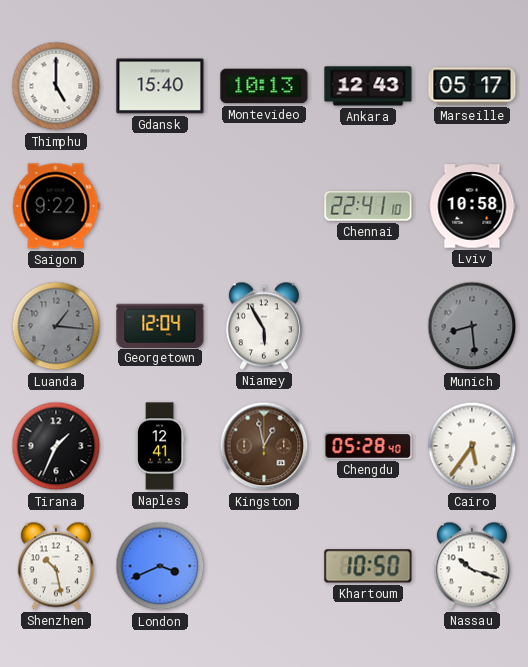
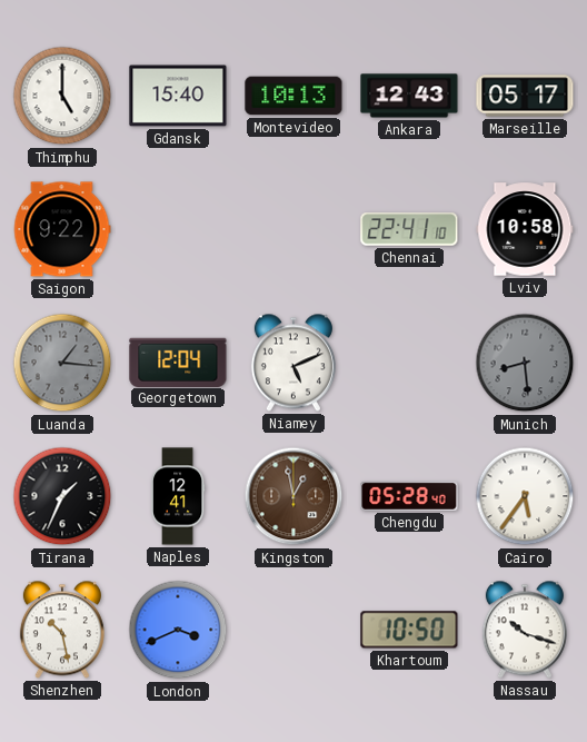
Niamey: 5:55 -> 5:11 (293, 363)
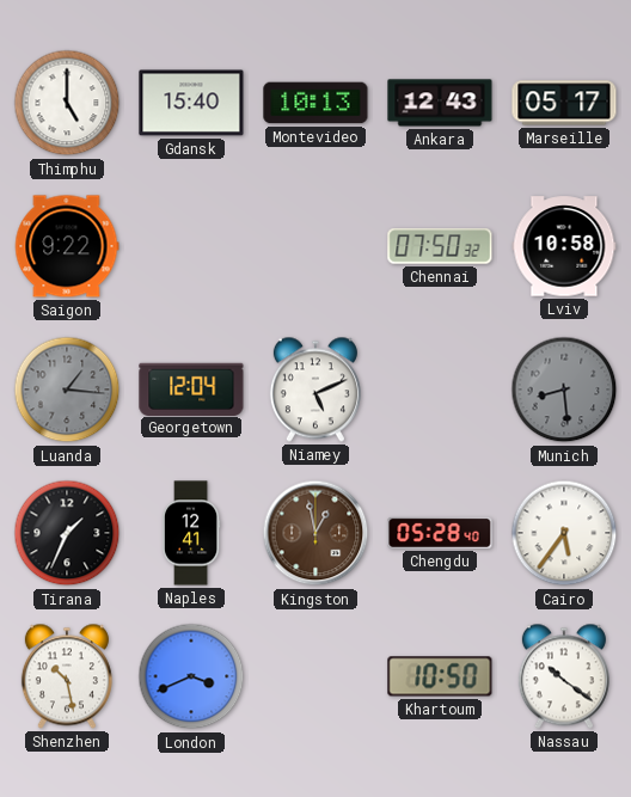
Chennai: 22:41 -> 07:50 (440, 246)
Nassau: 10:18 -> 10:21 (564, 676)
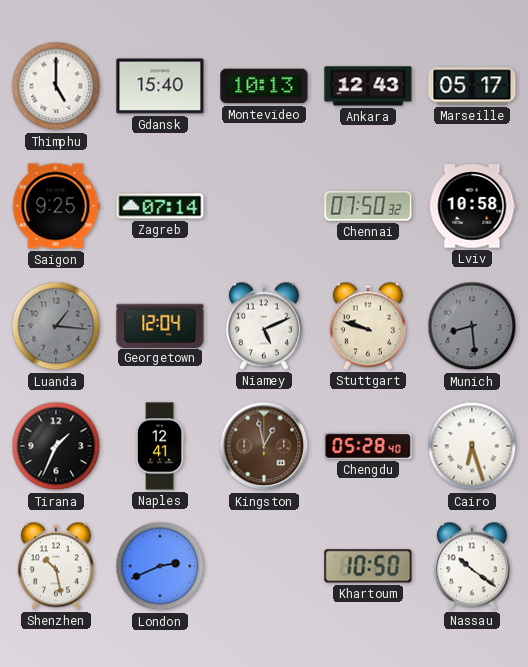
Saigon: 9:22 -> 9:25 (56, 206)
Zagreb: none -> 07:14 (160, 206)
Stuttgart: none -> 9:48 (368, 326)
Cairo: 5:36 -> 6:27 (472, 446)
London: 3:41 -> 2:41 (160, 566)
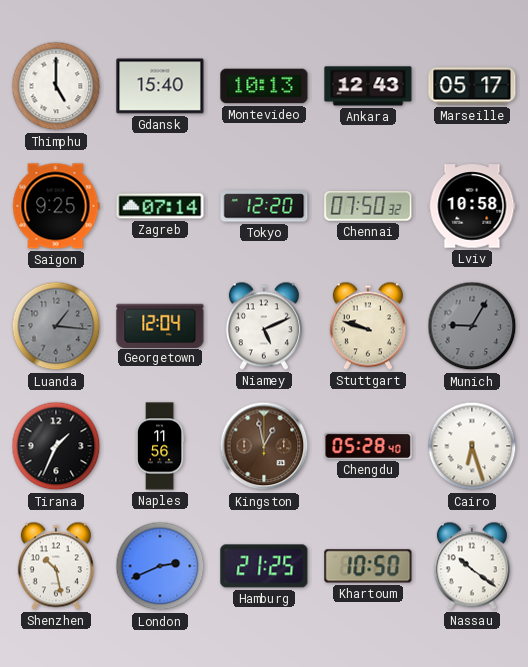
Tokyo: none -> 12:20 (264, 206)
Munich: 8:29 -> 9:05 (472, 326)
Naples: 12:41 -> 11:56 (160, 446)
Hamburg: none -> 21:25 (264, 566)
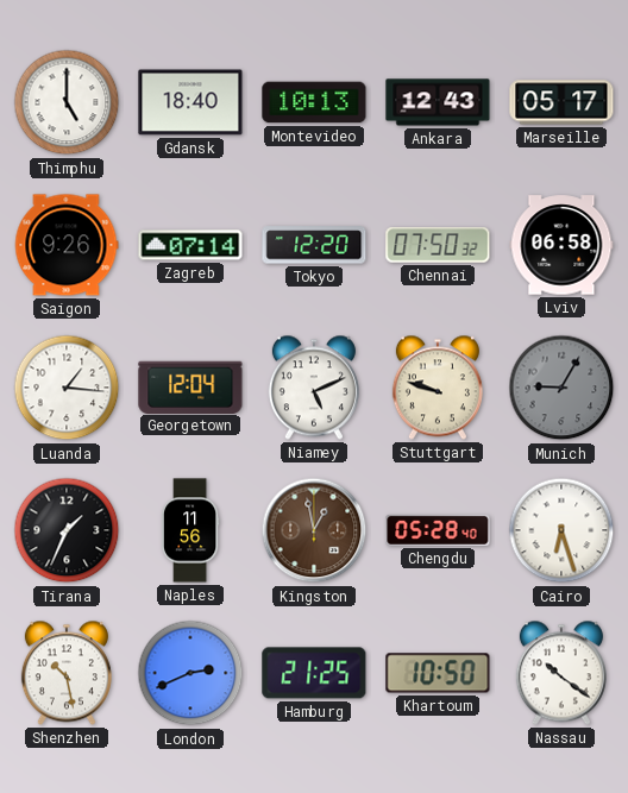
Gdansk: 15:40 -> 18:40 (190, 102)
Saigon: 9:25 -> 9:26 (67, 245)
Lviv: 10:58 -> 06:58 (561, 245)
Luanda dial: grey -> white (67, 388)
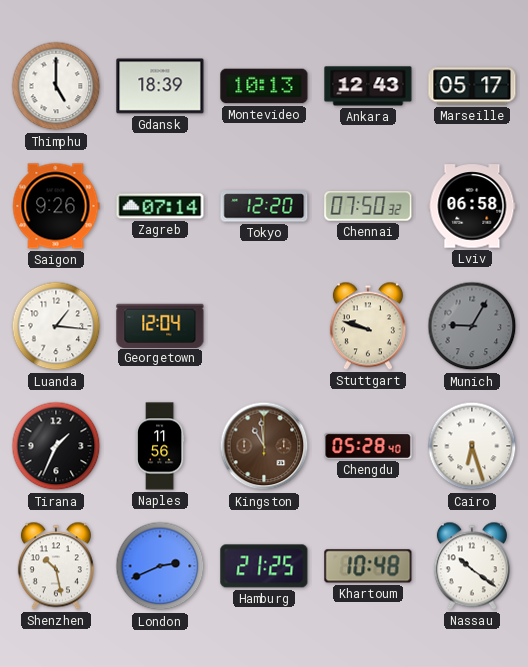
Gdansk: 18:40 -> 18:39 (160, 86)
Niamey: 5:11 -> none (314, 388)
Kingston: 12:58 -> 10:59 (264, 446)
Khartoum: 10:50 -> 10:48 (368, 566)
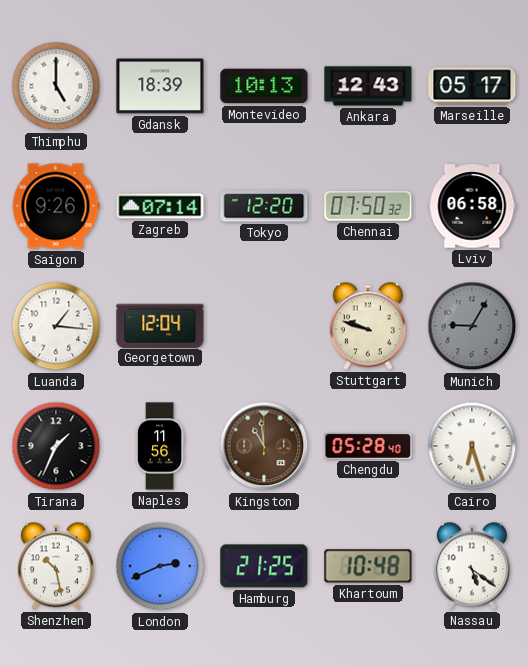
Nassau: 10:21 -> 5:21 (472, 566)
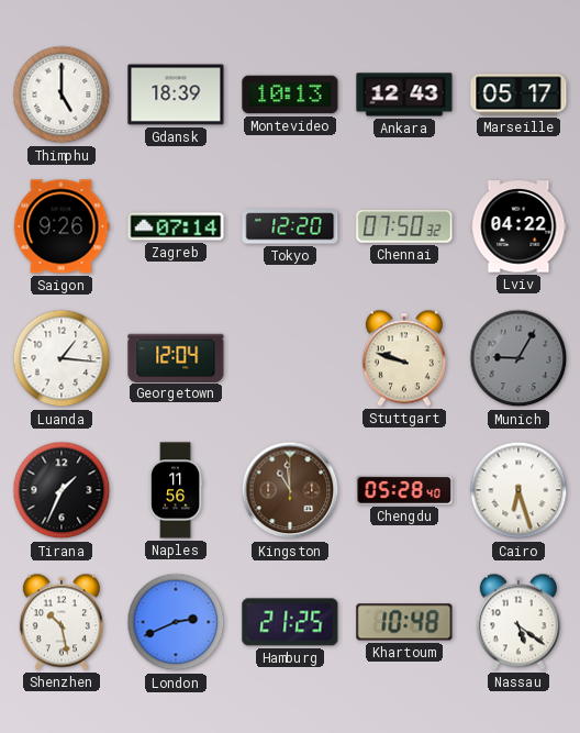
Lviv: 06:58 -> 04:22 (518, 226)
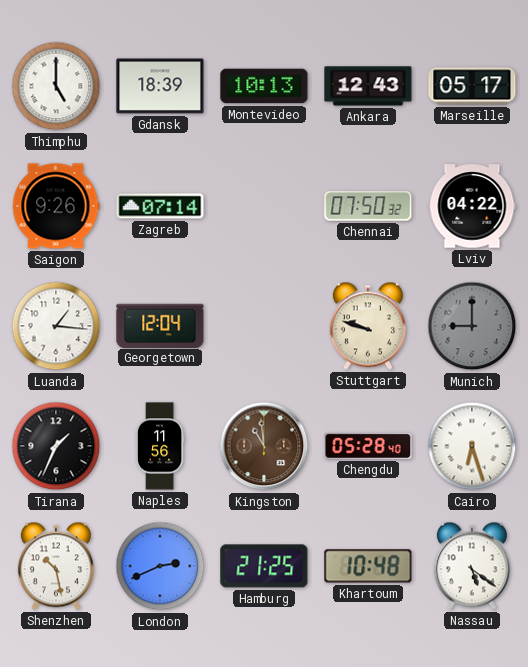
Tokyo: 12:20 -> none (290, 226)
Munich: 9:05 -> 9:00 (472, 326)
